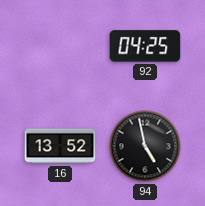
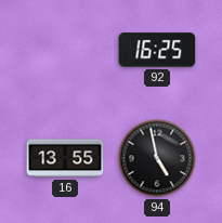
92: 04:25 -> 16:25 (157, 50)
16: 13:52 -> 13:55 (65, 158)
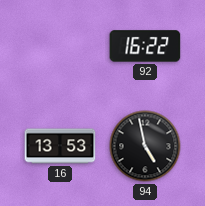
92: 16:25 -> 16:22 (145, 46)
16: 13:55 -> 13:53 (60, 146)
